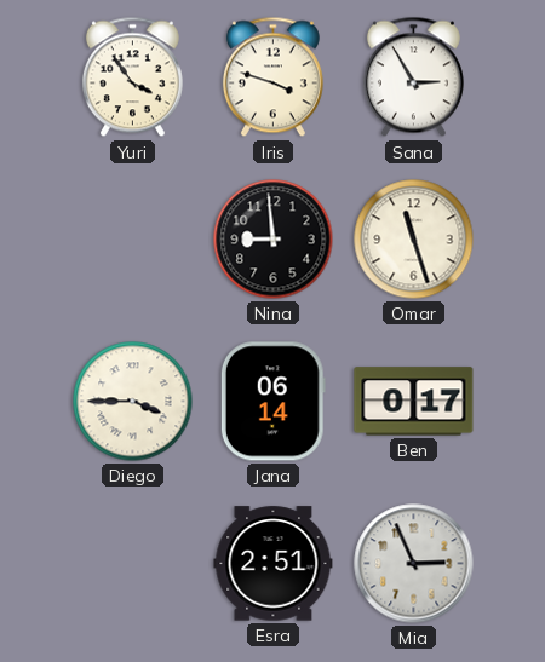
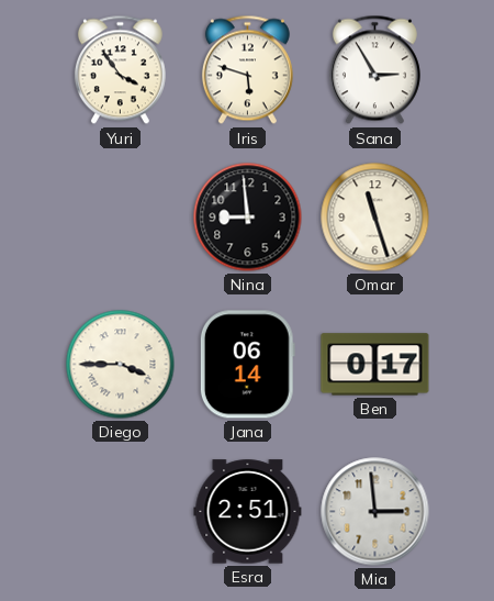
Iris: 3:48 -> 5:48 (247, 70)
Mia: 2:56 -> 2:59 (375, 512)
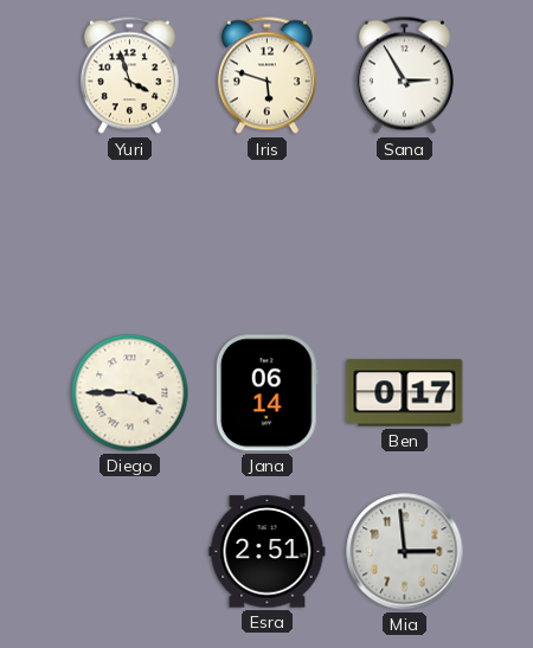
Yuri: 3:54 -> 3:57 (129, 76)
Nina: 8:59 -> none (248, 218)
Omar: 11:27 -> none (375, 218)
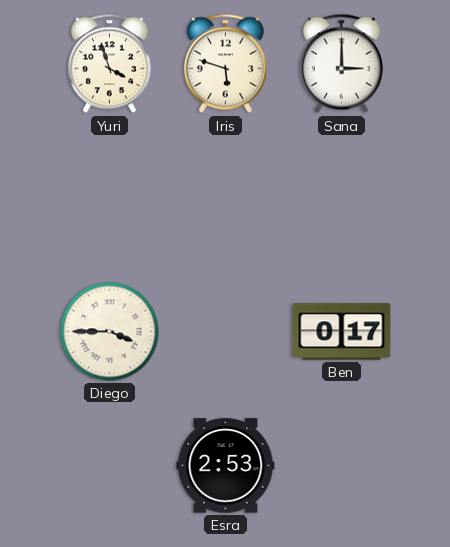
Sana: 2:55 -> 3:00 (341, 64)
Jana: 06:14 -> none (266, 393)
Esra: 2:51 -> 2:53 (226, 466)
Mia: 2:59 -> none (405, 552)
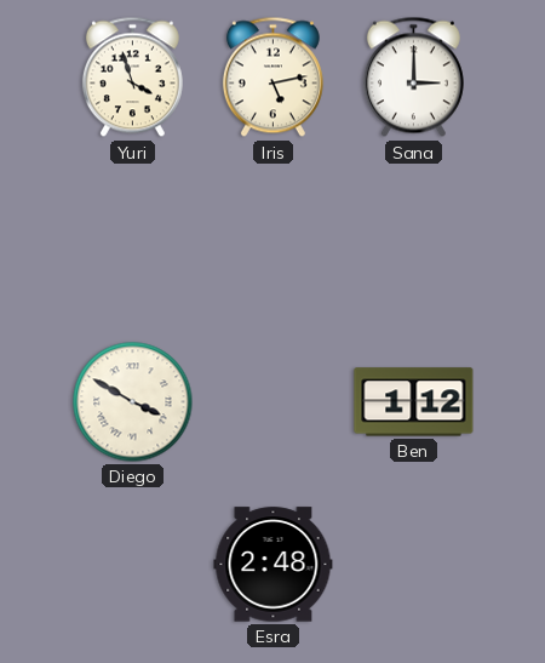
Iris: 5:48 -> 5:13 (272, 78)
Diego: 3:45 -> 3:50 (133, 402)
Ben: 0:17 -> 1:12 (414, 402)
Esra: 2:53 -> 2:48 (274, 565)
